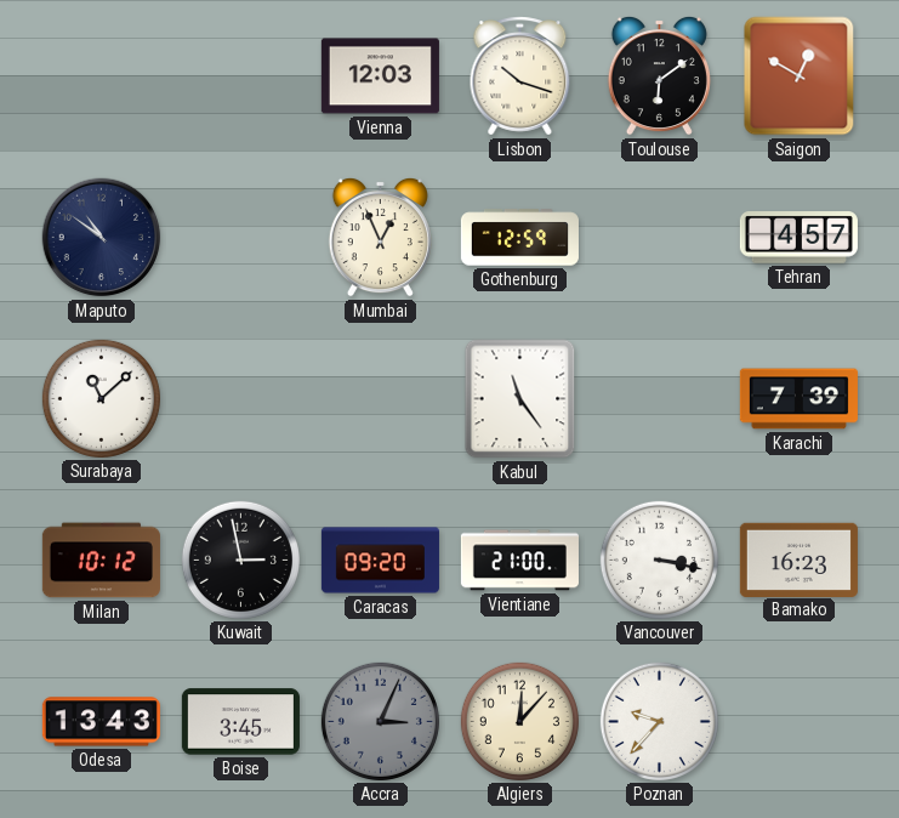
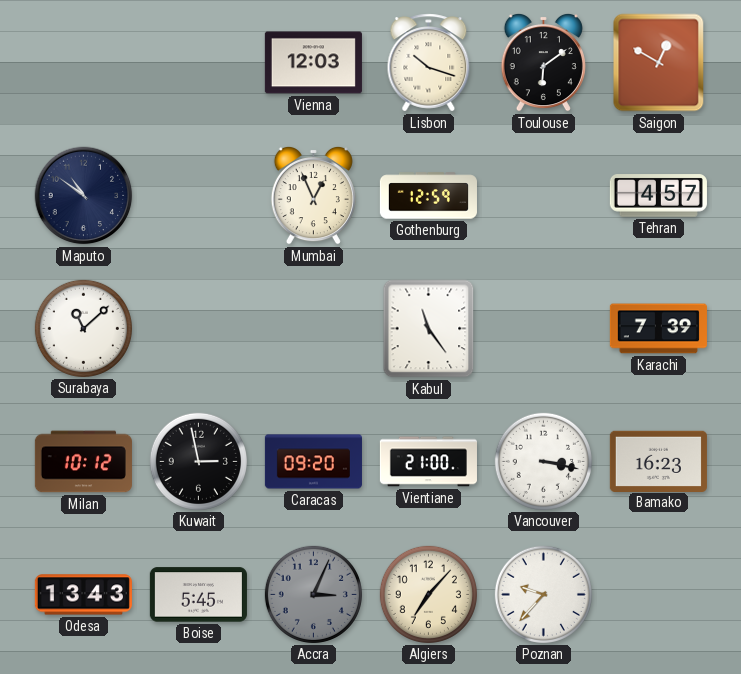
Boise: 3:45 -> 5:45 (198, 595)
Algiers: 12:07 -> 7:07 (428, 594)
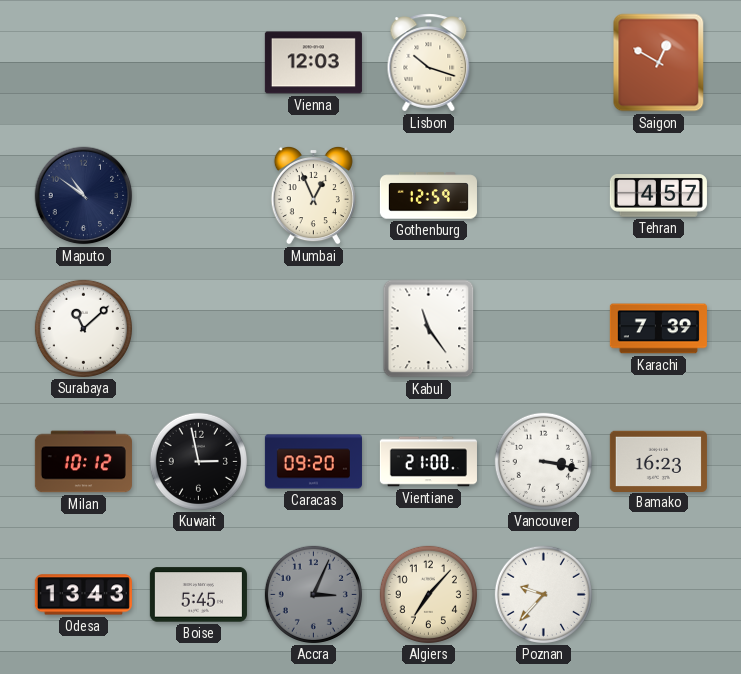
Toulouse: 6:09 -> none (543, 62)
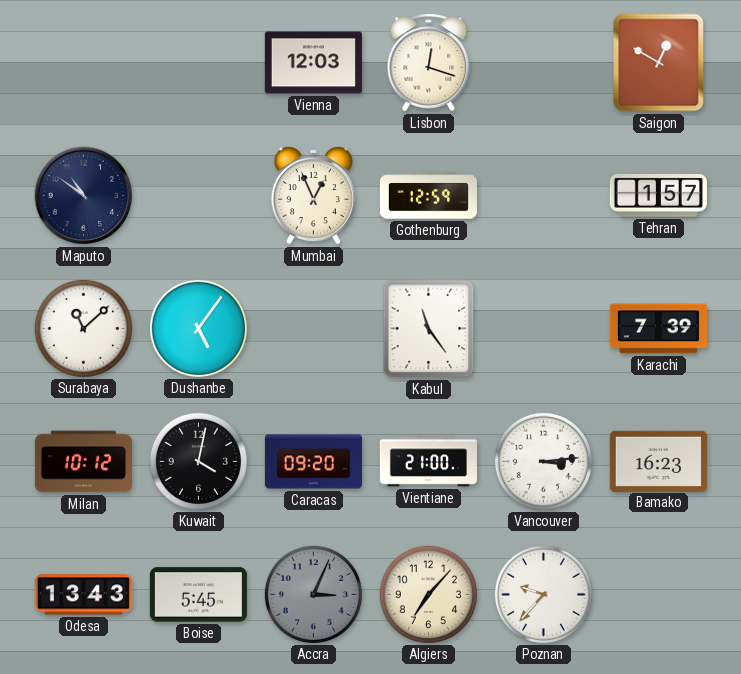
Lisbon: 10:18 -> 12:18 (429, 63)
Tehran: 4:57 -> 1:57 (658, 196)
Dushanbe: none -> 5:06 (198, 328)
Kuwait: 2:58 -> 4:02 (198, 461)
Vancouver: 3:17 -> 3:14 (543, 461)
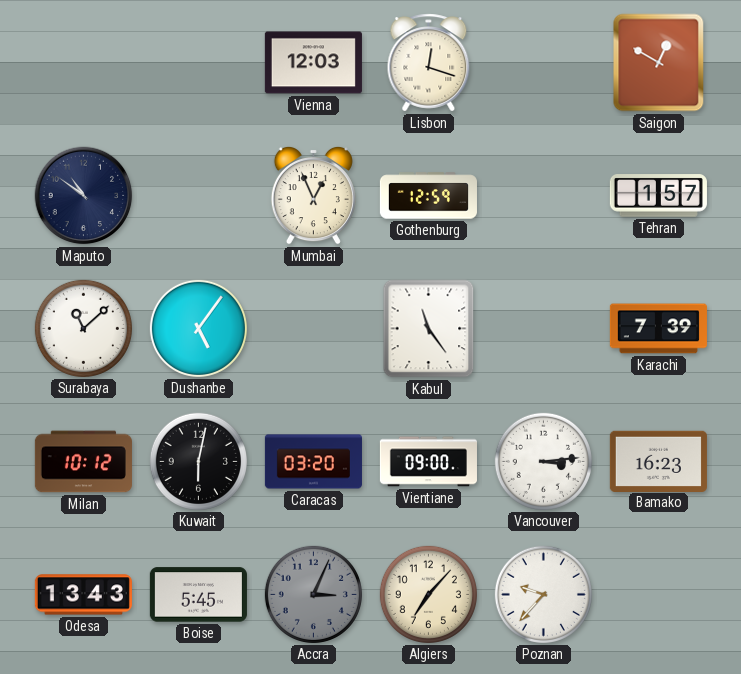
Kuwait: 4:02 -> 6:02 (198, 461)
Caracas: 09:20 -> 03:20 (313, 462)
Vientiane: 21:00 -> 09:00 (428, 462)
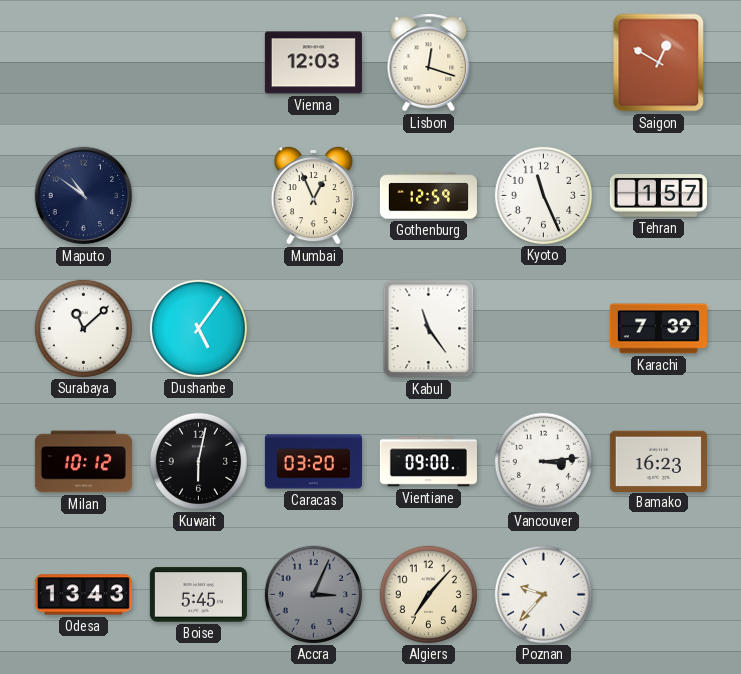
Kyoto: none -> 11:26 (543, 195)
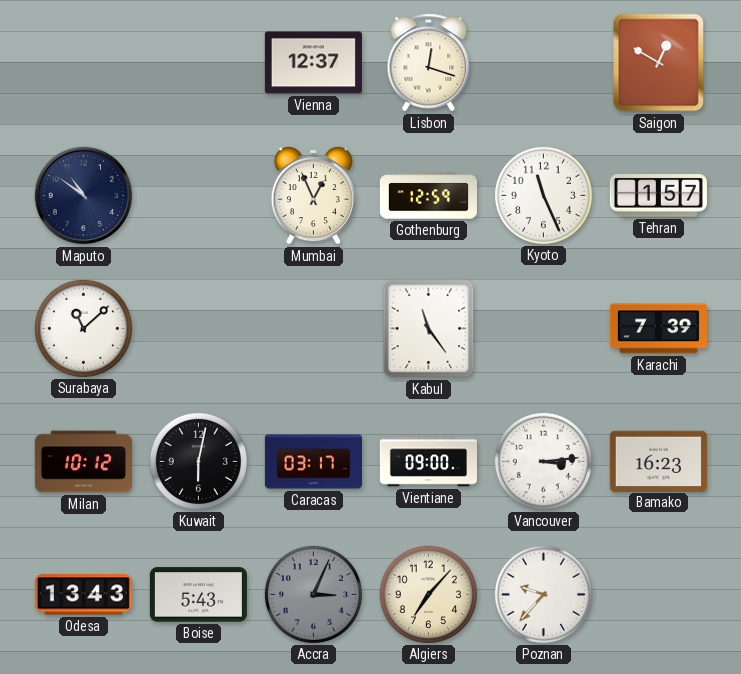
Vienna: 12:03 -> 12:37 (313, 63)
Dushanbe: 5:06 -> none (198, 328)
Caracas: 03:20 -> 03:17 (313, 462)
Boise: 5:45 -> 5:43 (198, 595)
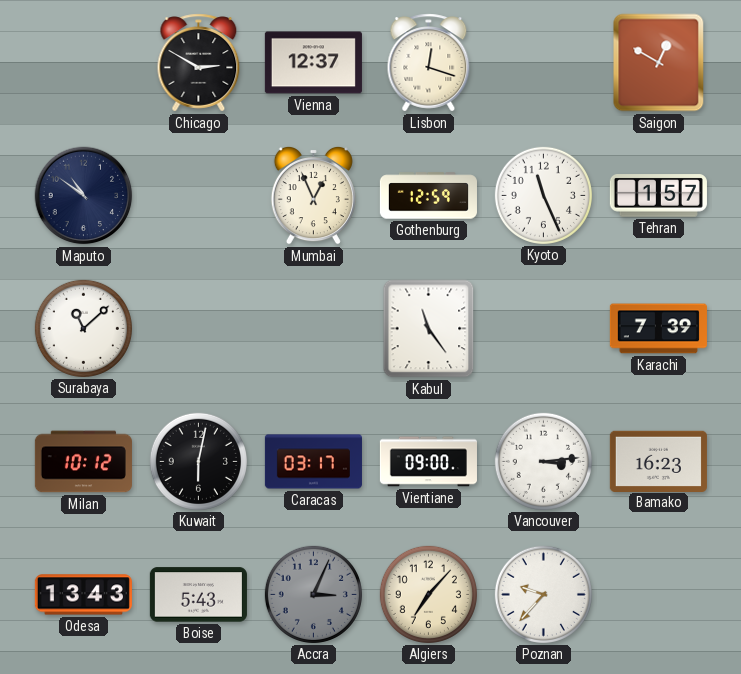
Chicago: none -> 2:50 (199, 63)
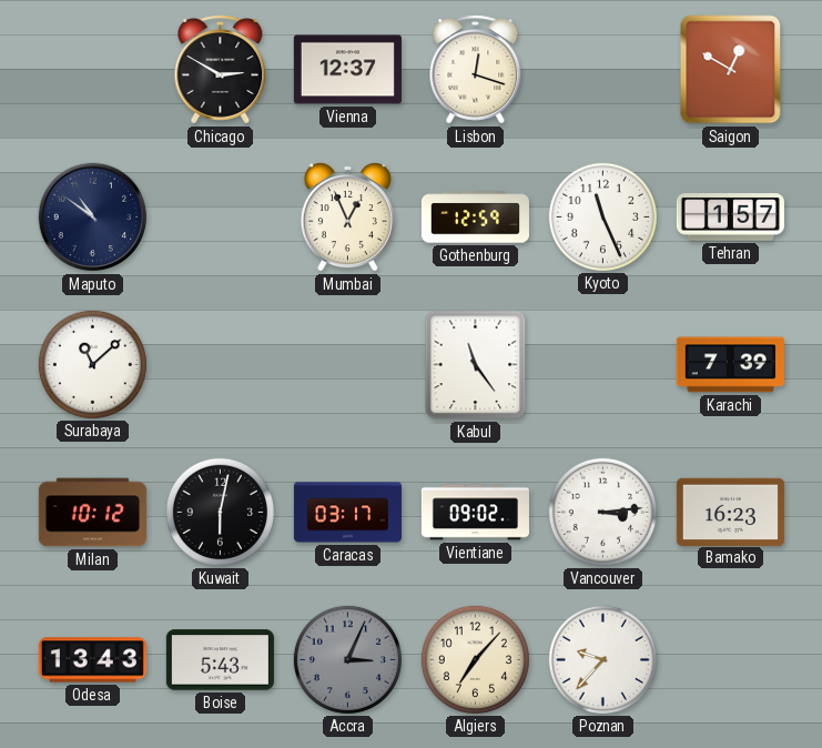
Vientiane: 09:00 -> 09:02 (475, 513)
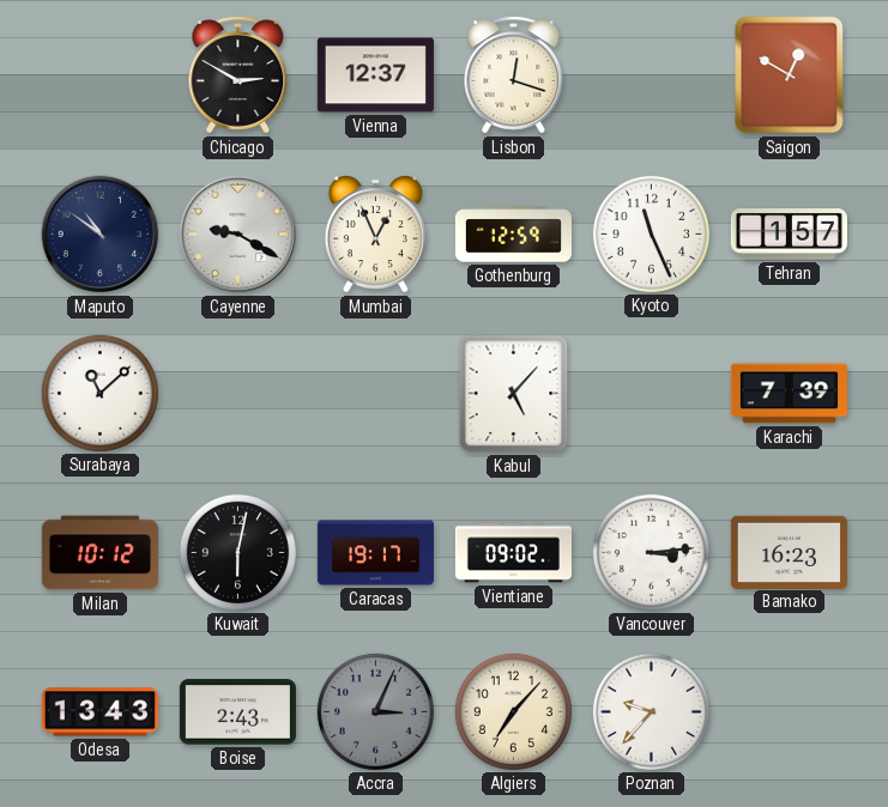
Cayenne: none -> 9:20 (238, 235)
Kabul: 11:24 -> 5:07 (514, 394)
Caracas: 03:17 -> 19:17 (375, 553)
Boise: 5:43 -> 2:43 (237, 712)
